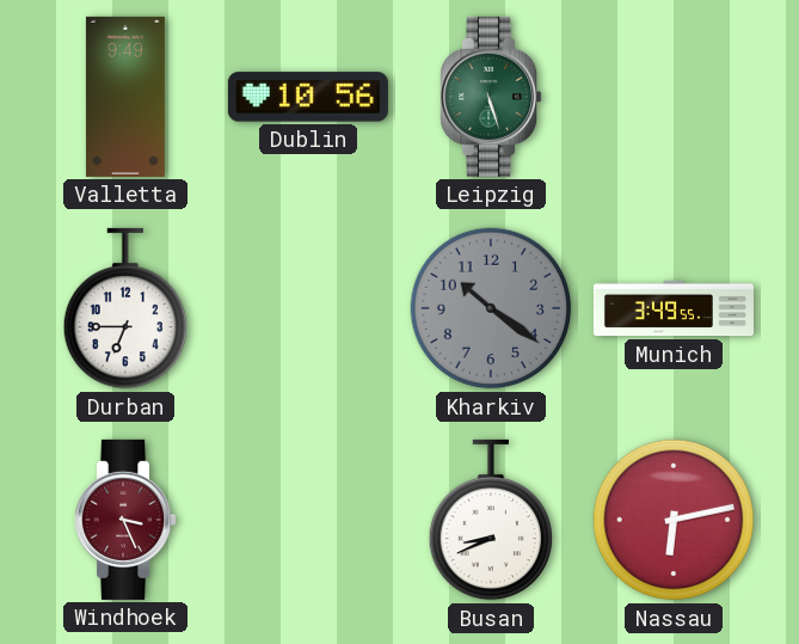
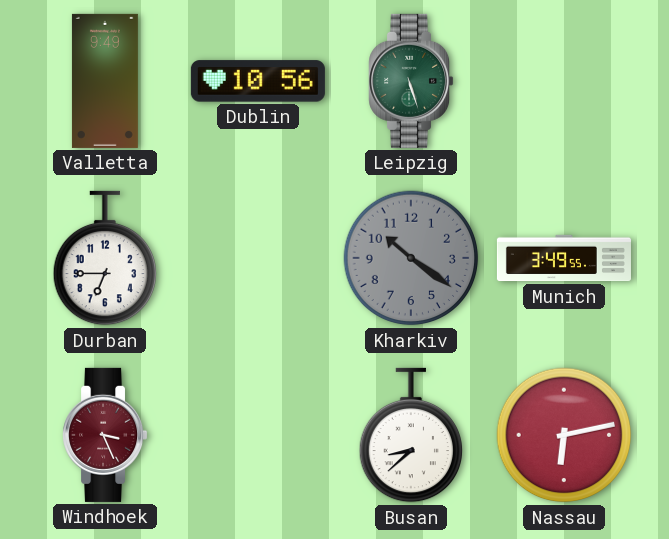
Busan: 8:41 -> 8:38 (410, 435)
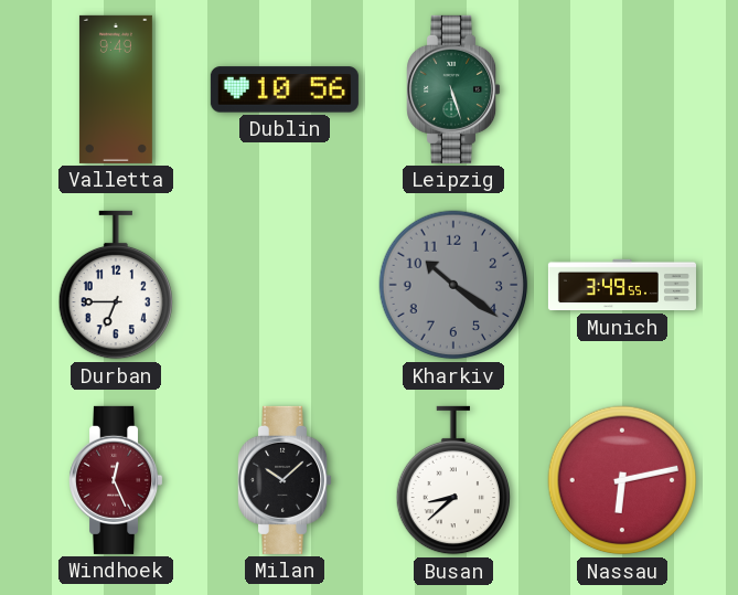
Windhoek: 3:26 -> 12:26 (116, 480)
Milan: none -> 10:08 (285, 480)
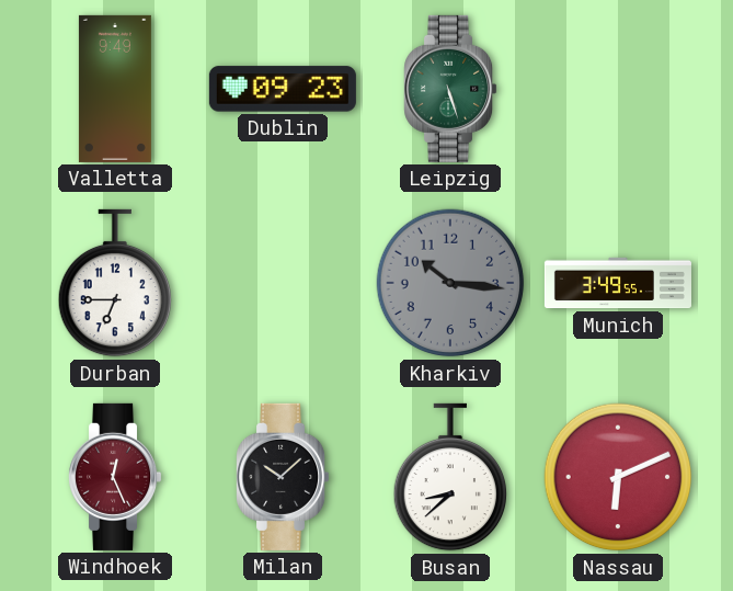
Dublin: 10:56 -> 09:23 (283, 89)
Kharkiv: 10:21 -> 10:16 (450, 283)
Nassau: 6:13 -> 6:11 (618, 477)
